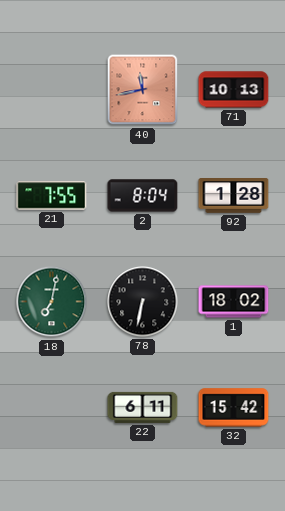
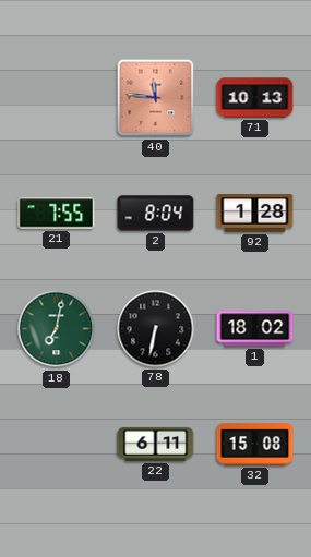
40: 11:43 -> 11:46 (156, 98)
32: 15:42 -> 15:08 (255, 445)
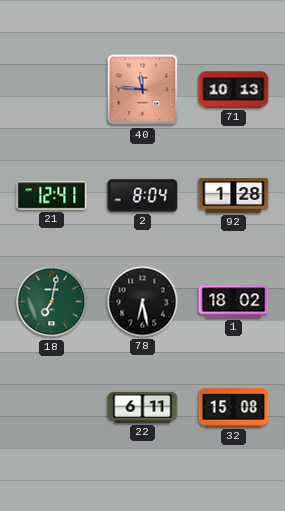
21: 7:55 -> 12:41 (52, 196)
78: 6:32 -> 6:28 (143, 302)
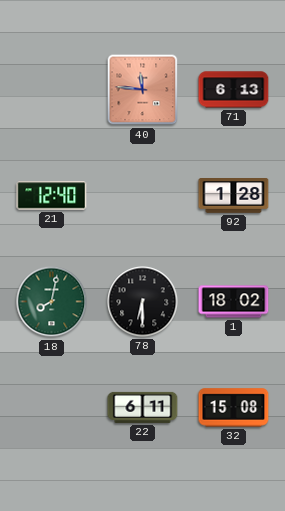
71: 10:13 -> 6:13 (234, 90)
21: 12:41 -> 12:40 (52, 196)
2: 8:04 -> none (143, 196)
18: 7:02 -> 8:02 (52, 302)
78: 6:28 -> 6:30 (143, 302)
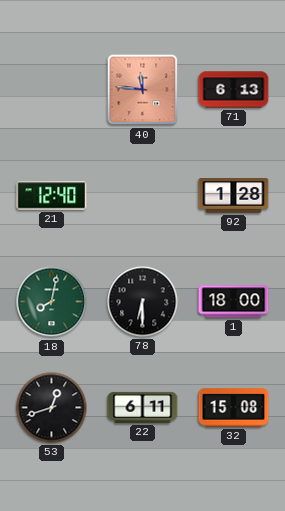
1: 18:02 -> 18:00 (234, 302)
53: none -> 12:42 (52, 408)
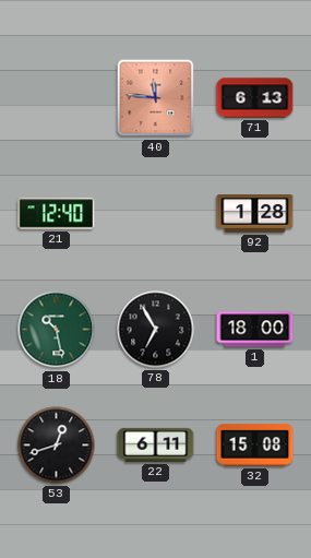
18: 8:02 -> 10:28 (57, 330)
78: 6:30 -> 6:55 (156, 330)
